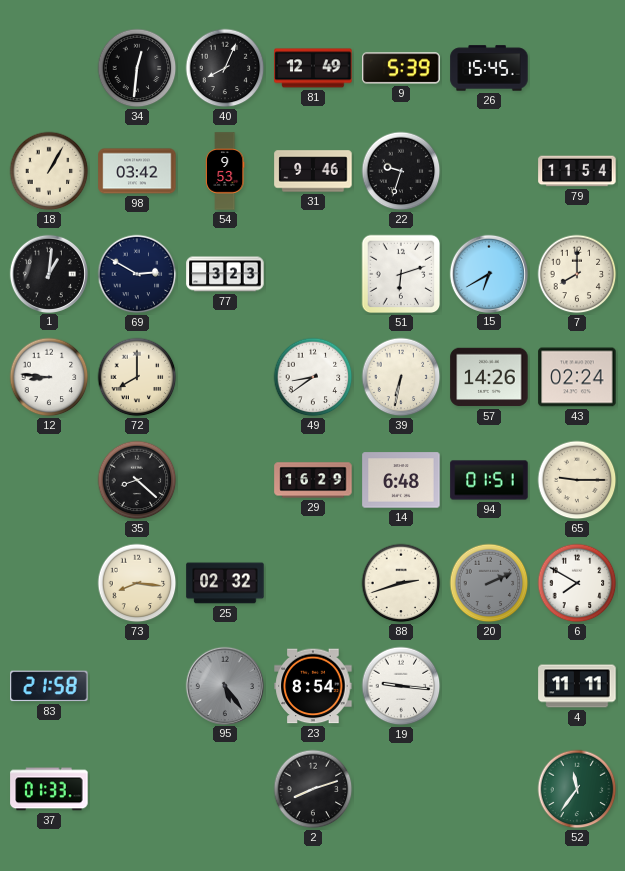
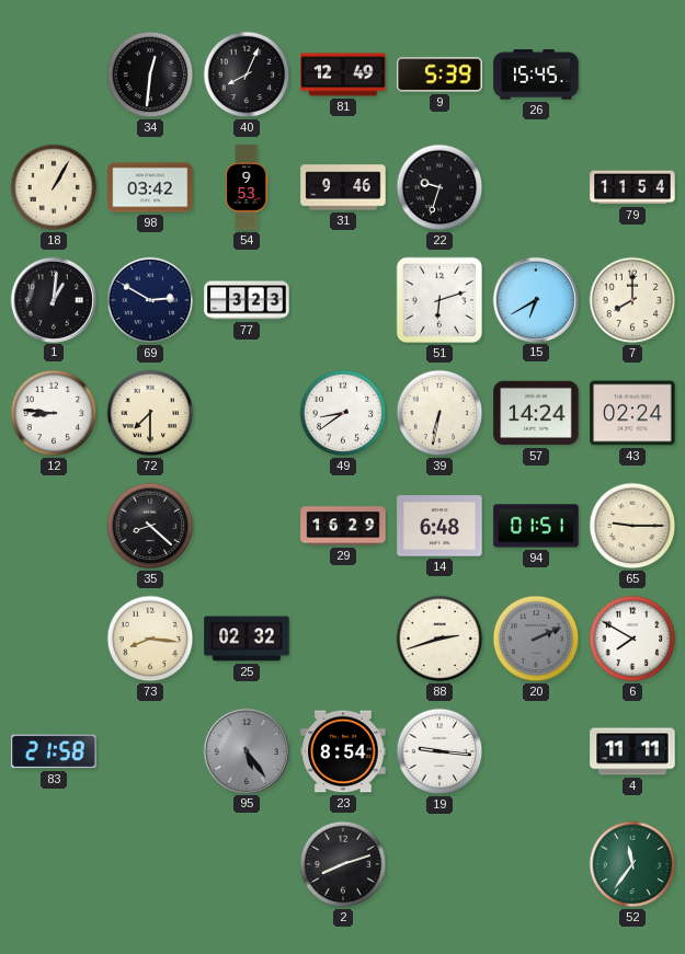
72: 8:00 -> 7:30 (150, 413)
57: 14:26 -> 14:24 (536, 413)
37: 01:33 -> none (49, 789)
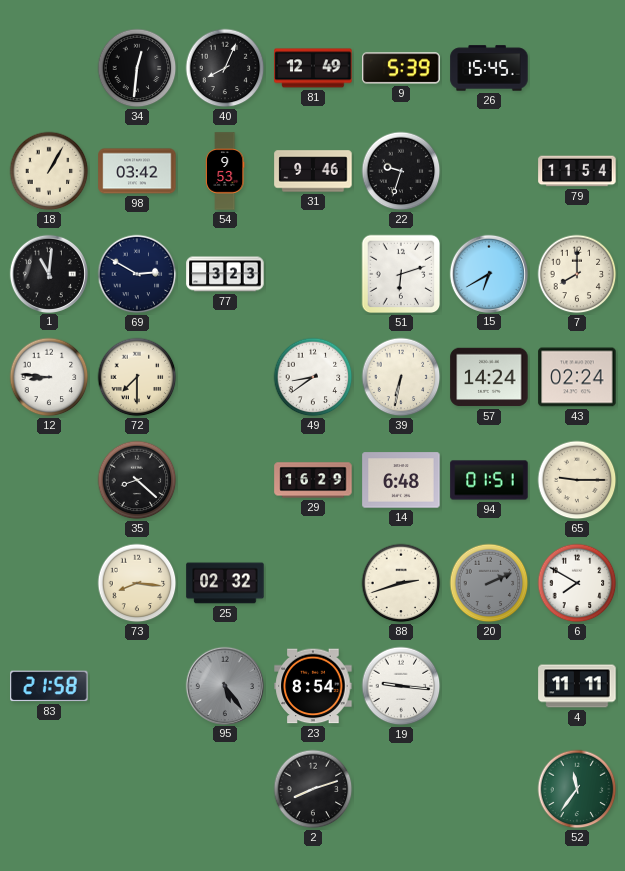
1: 1:01 -> 11:01 (48, 273)
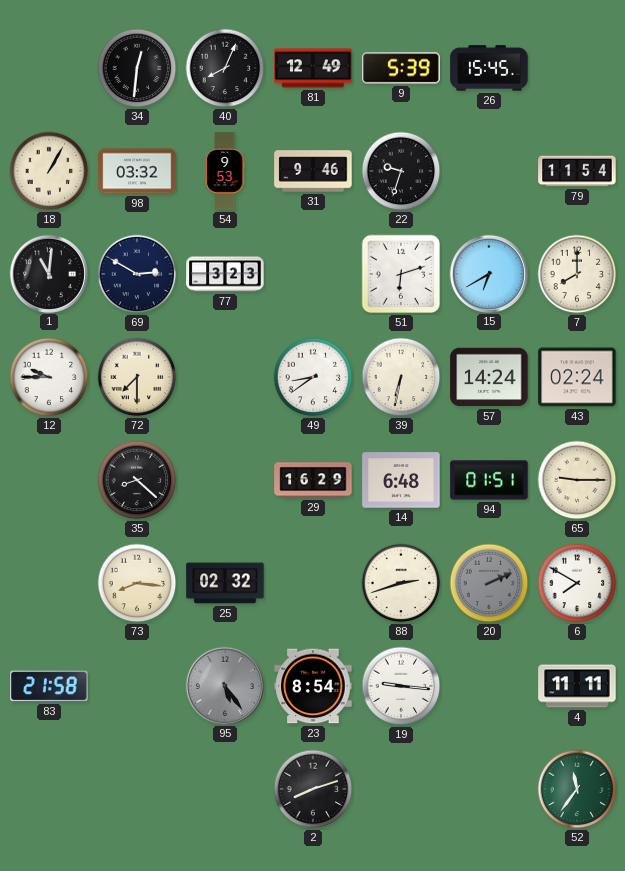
98: 03:42 -> 03:32 (137, 171)
12: 8:46 -> 9:45 (49, 377)
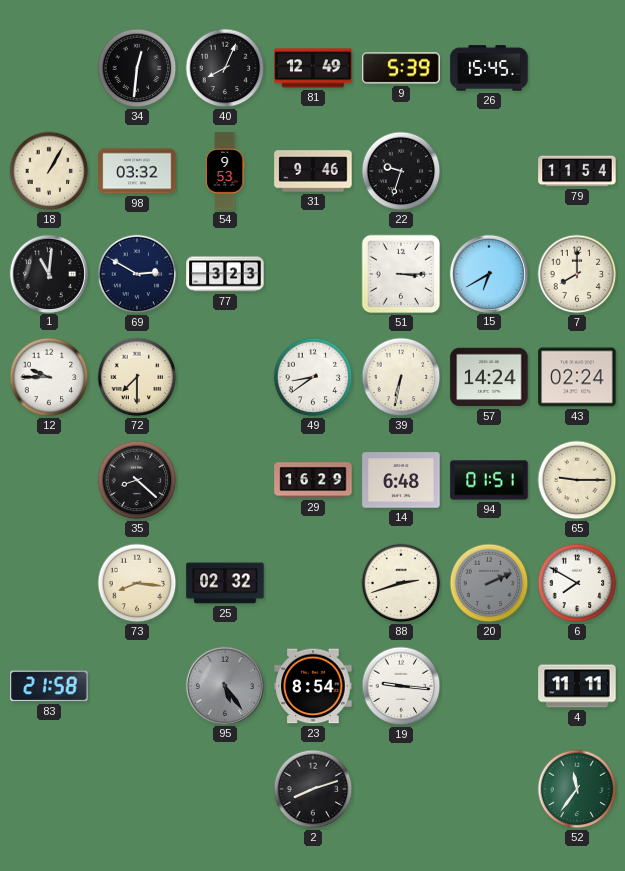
51: 6:12 -> 3:15 (401, 274)
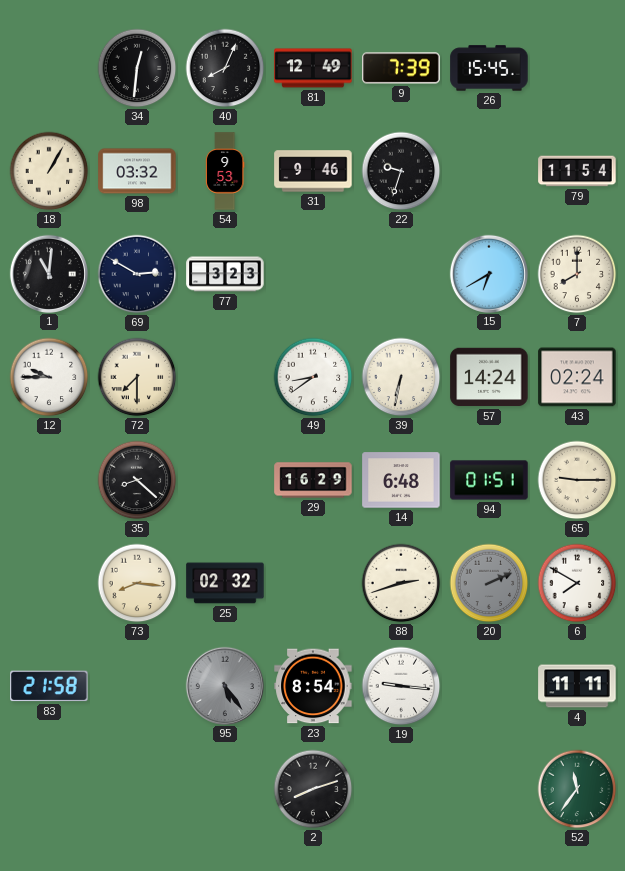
9: 5:39 -> 7:39 (401, 68)
51: 3:15 -> none (401, 274)
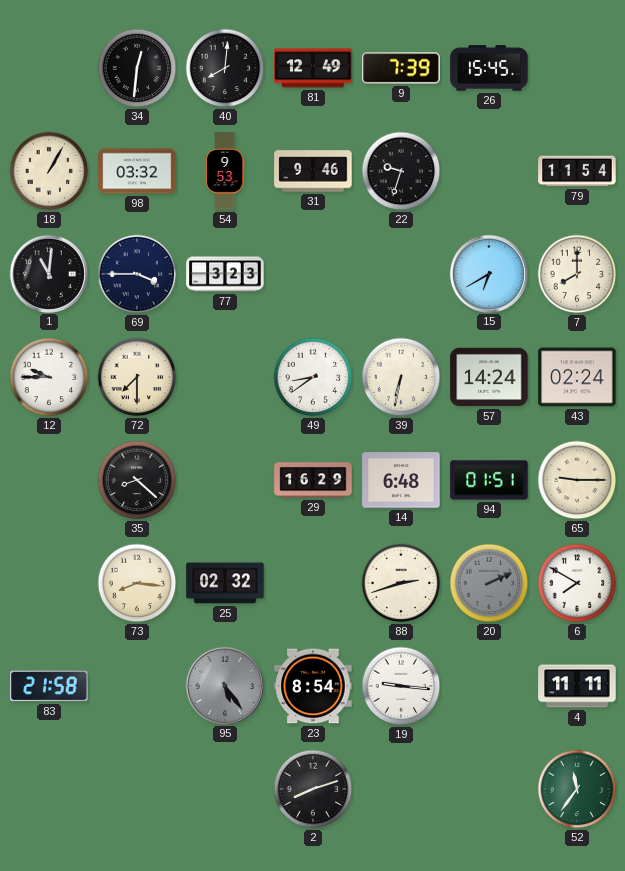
40: 8:04 -> 8:01 (225, 68)
69: 2:50 -> 3:45 (137, 274)
